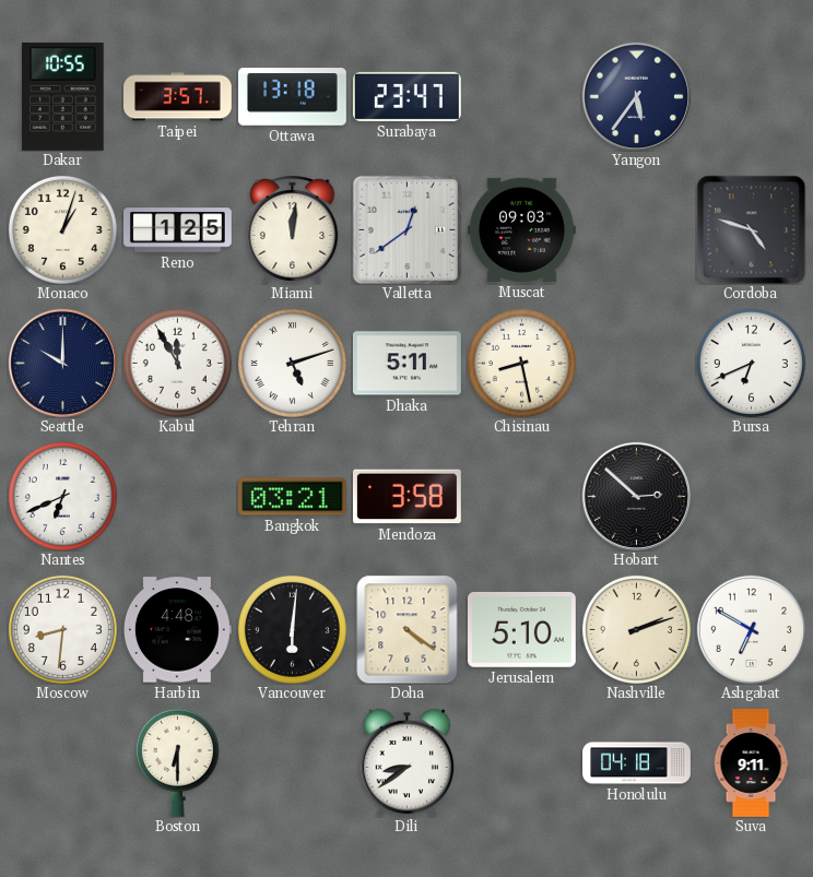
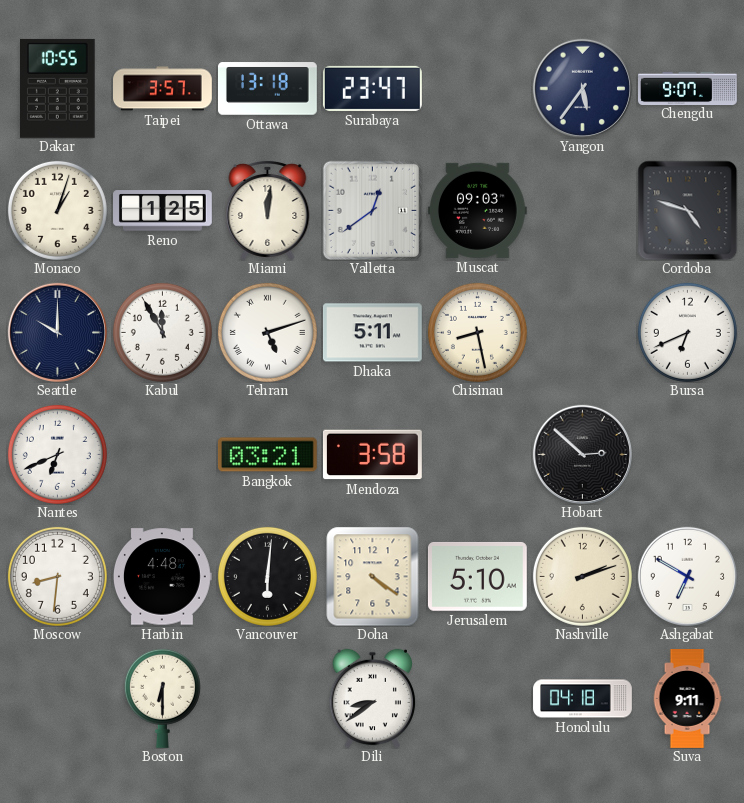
Chengdu: none -> 9:07 (688, 88)
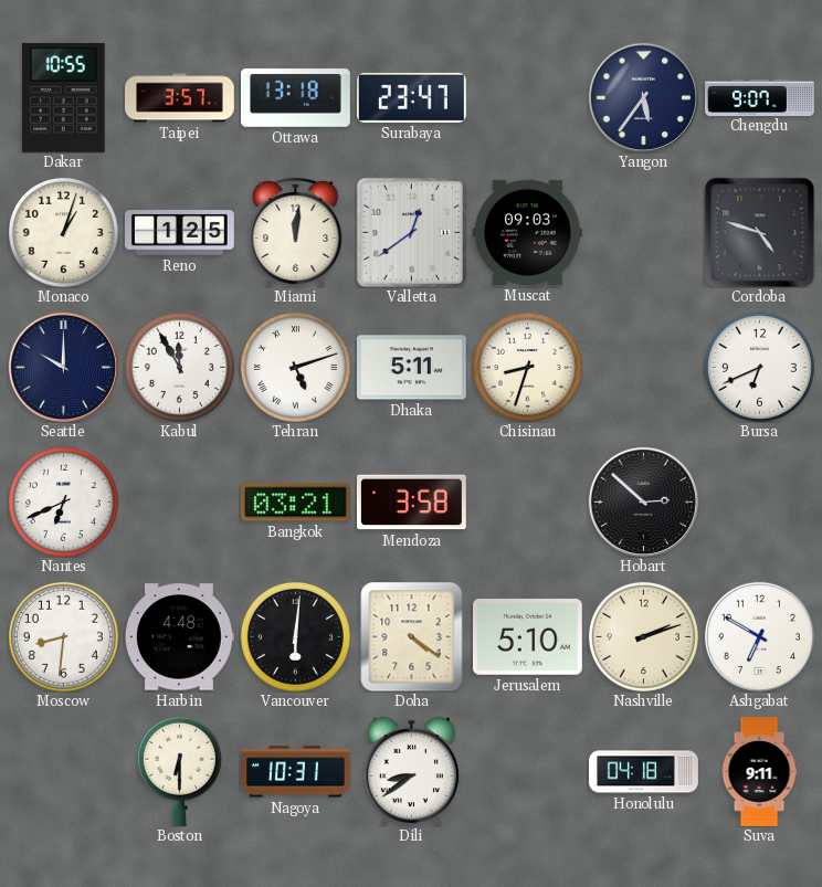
Chisinau: 8:28 -> 8:33 (527, 367)
Nagoya: none -> 10:31 (296, 772)
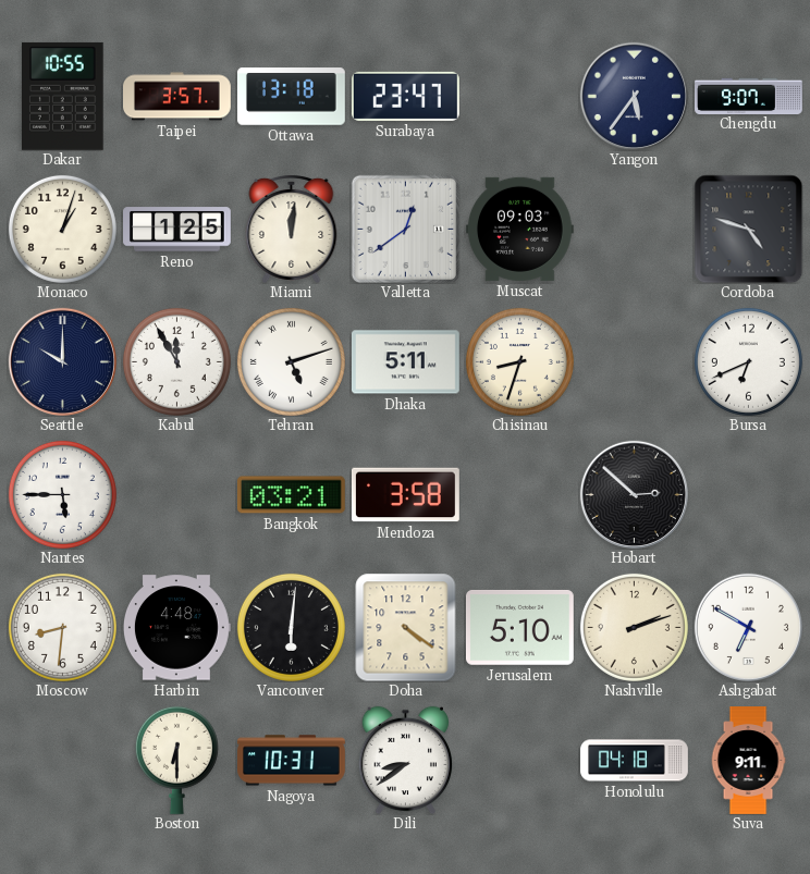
Nantes: 6:41 -> 5:45 (62, 494)
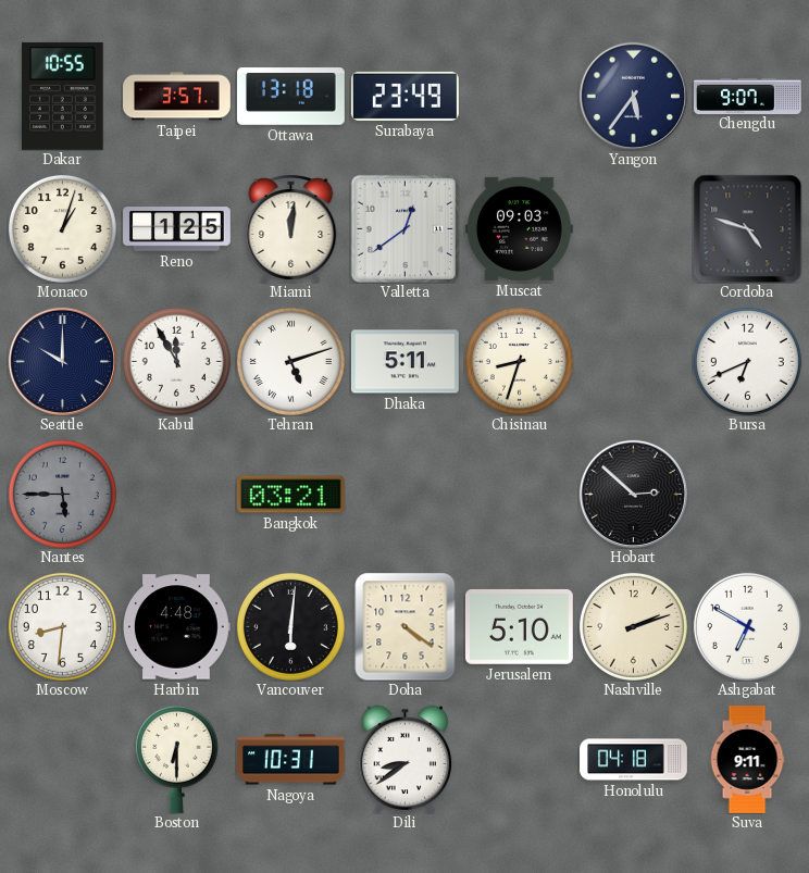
Surabaya: 23:47 -> 23:49 (404, 96)
Nantes dial: white -> grey (62, 494)
Mendoza: 3:58 -> none (406, 495)
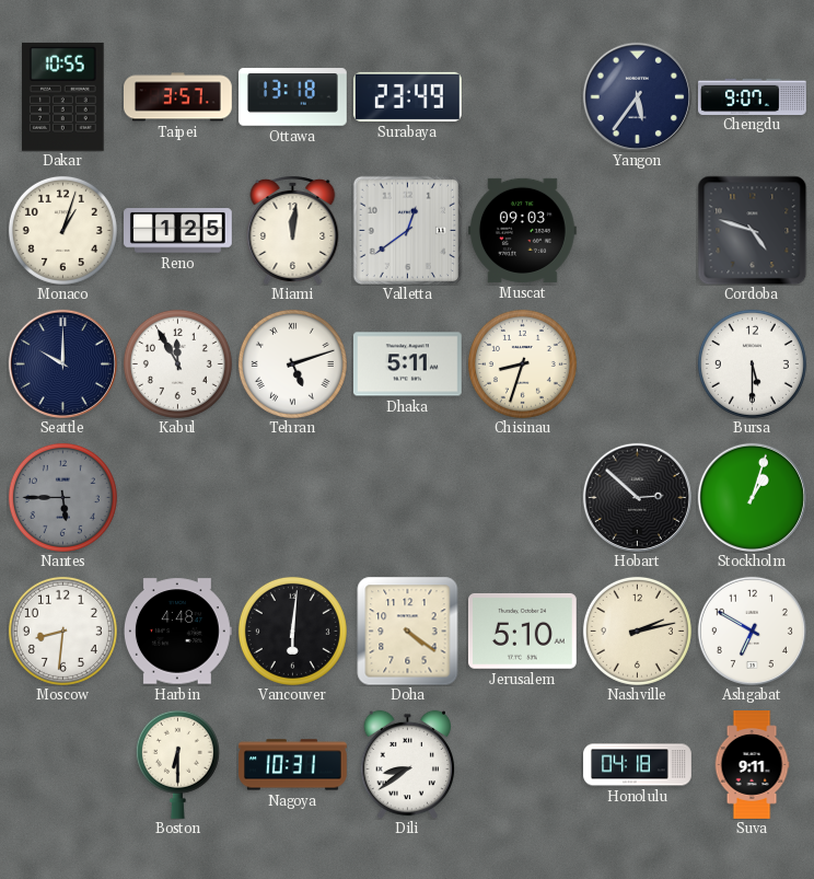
Bursa: 6:41 -> 5:30 (752, 363)
Bangkok: 03:21 -> none (290, 495)
Stockholm: none -> 1:03 (752, 497)
Nashville: 2:12 -> 2:13 (637, 631)
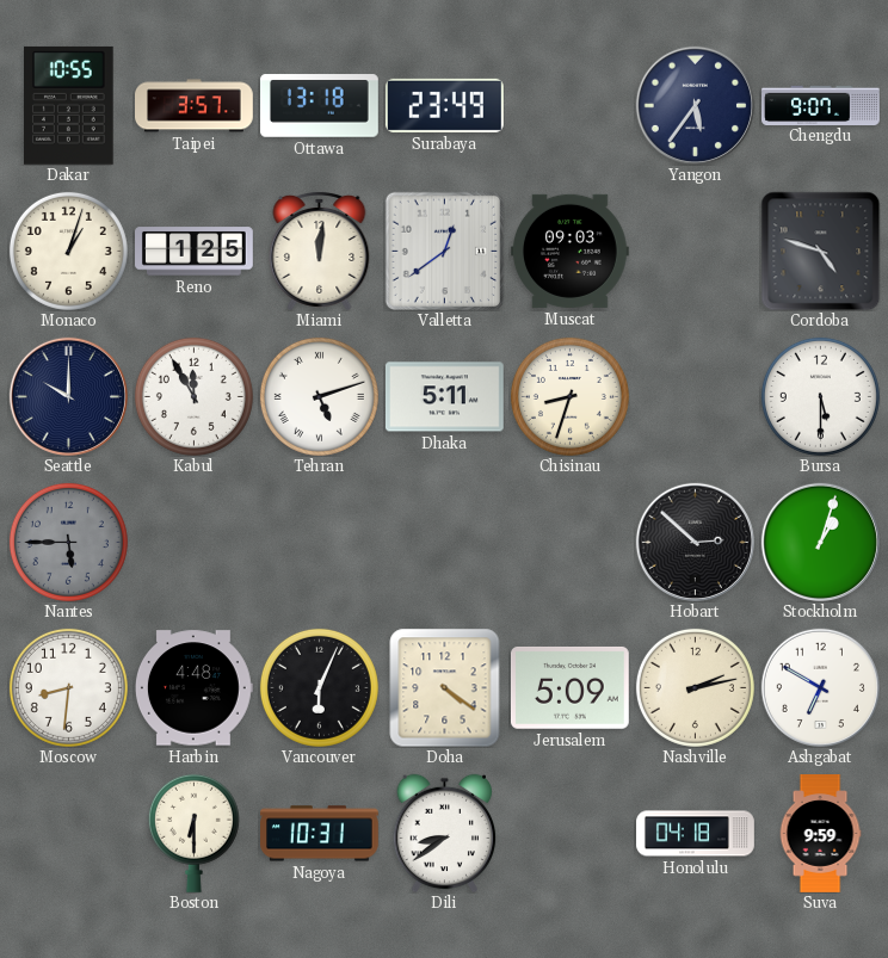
Vancouver: 6:01 -> 6:04 (319, 687)
Jerusalem: 5:10 -> 5:09 (569, 687)
Suva: 9:11 -> 9:59 (820, 834)
